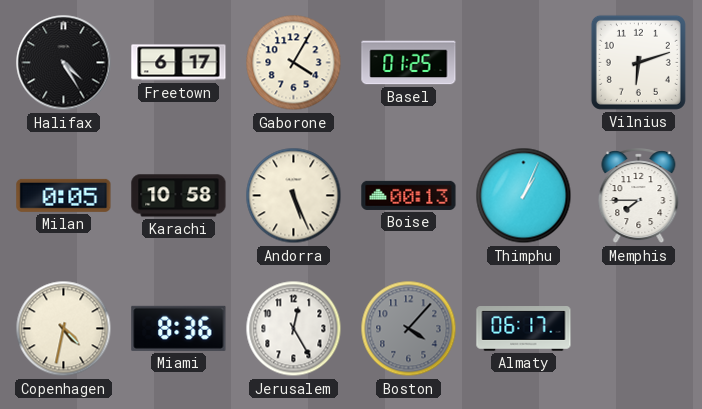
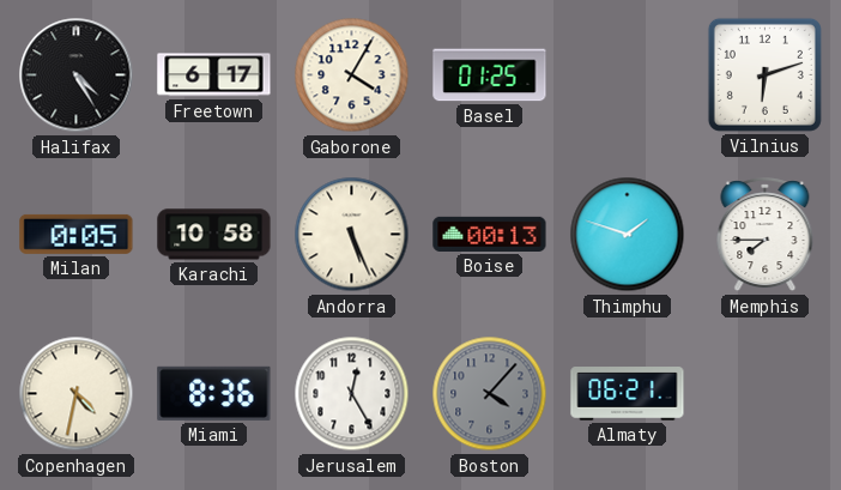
Thimphu: 1:04 -> 1:48 (628, 235)
Almaty: 06:17 -> 06:21 (628, 394)
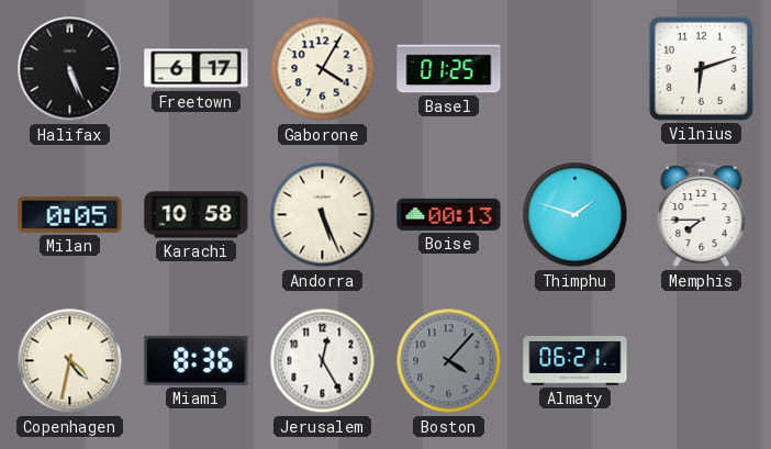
Halifax: 4:25 -> 5:26 (70, 69)
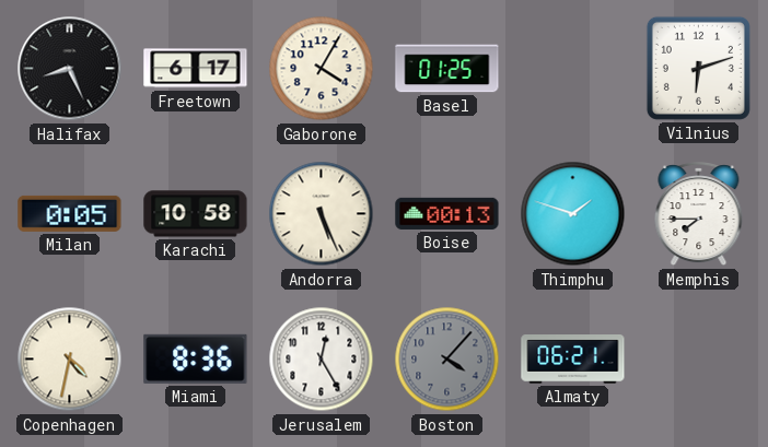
Halifax: 5:26 -> 8:26 (70, 69)
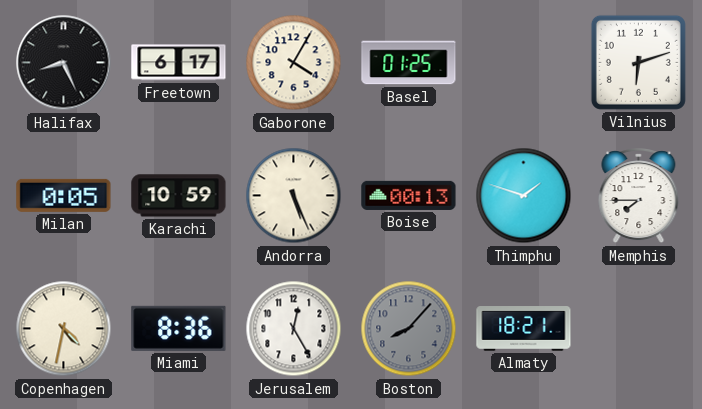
Karachi: 10:58 -> 10:59 (179, 196)
Boston: 4:07 -> 8:07 (409, 329)
Almaty: 06:21 -> 18:21 (524, 329)
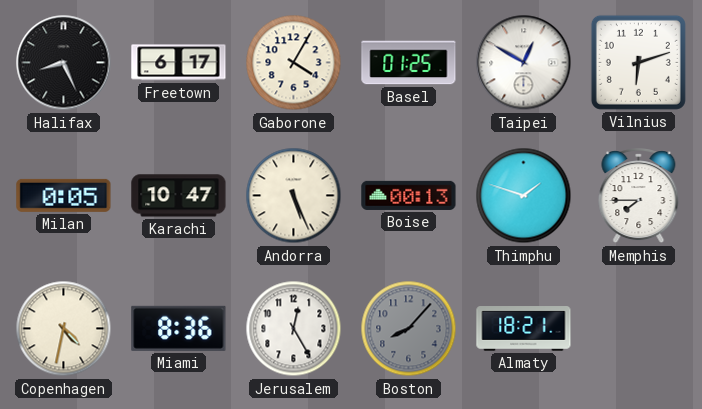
Taipei: none -> 12:50 (524, 63)
Karachi: 10:59 -> 10:47 (179, 196)
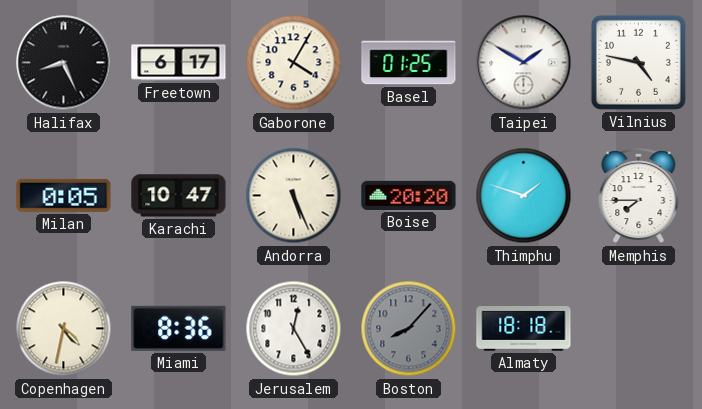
Taipei: 12:50 -> 1:50 (524, 63)
Vilnius: 6:12 -> 4:47 (638, 62)
Boise: 00:13 -> 20:20 (409, 195)
Almaty: 18:21 -> 18:18 (524, 329)
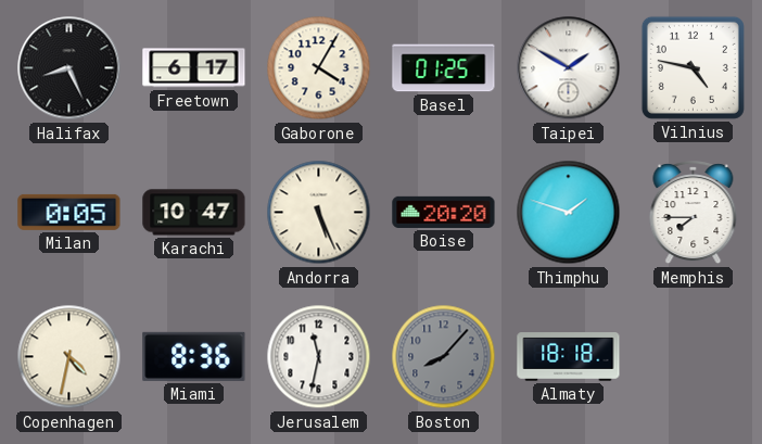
Jerusalem: 12:25 -> 11:32 (319, 357)
